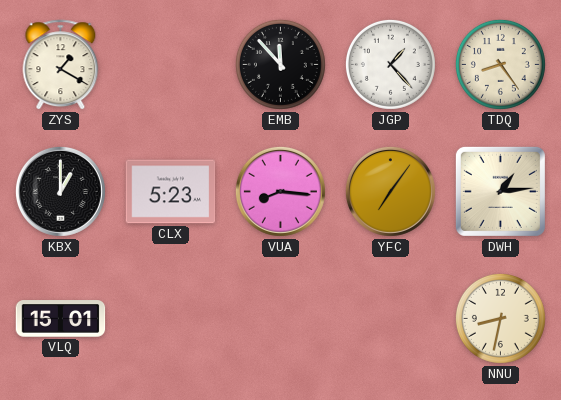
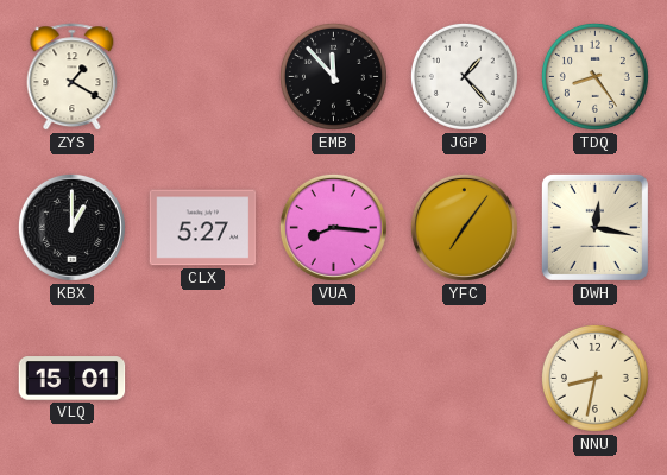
CLX: 5:23 -> 5:27 (203, 228)
DWH: 1:14 -> 12:17 (594, 227)
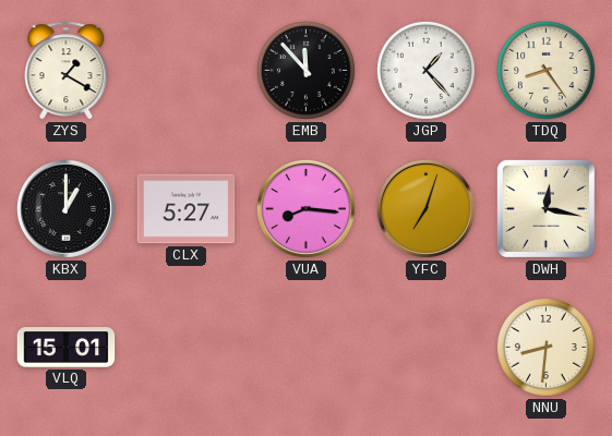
YFC: 7:06 -> 7:03 (425, 208)
NNU: 8:32 -> 8:31 (545, 347)
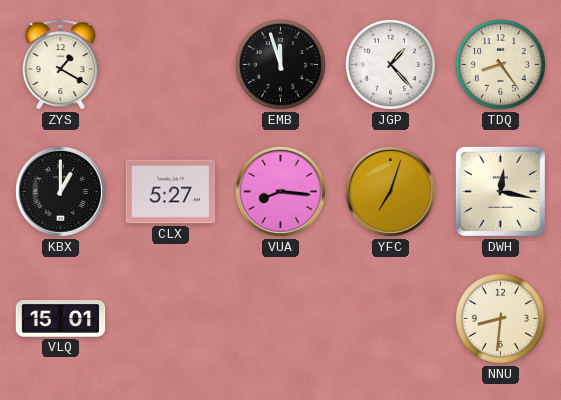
EMB: 11:53 -> 11:57 (280, 64)
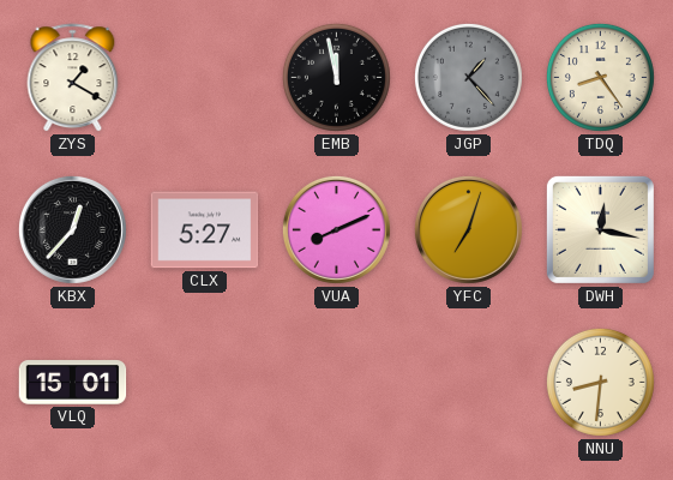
EMB: 11:57 -> 11:58 (336, 77)
JGP dial: white -> grey (468, 77)
KBX: 1:00 -> 12:37 (72, 229)
VUA: 8:16 -> 8:11 (336, 229)
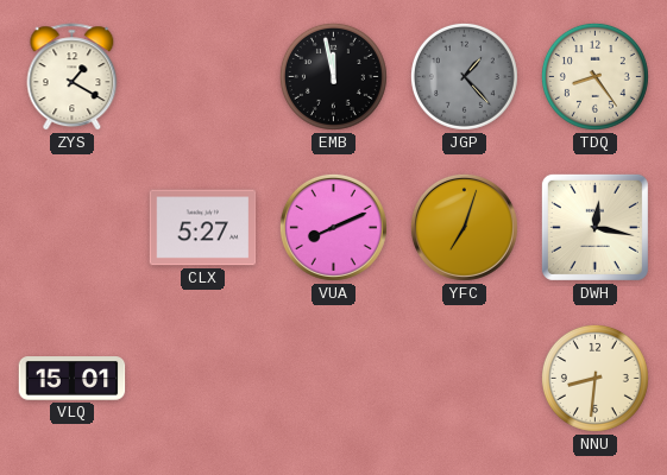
KBX: 12:37 -> none (72, 229)
